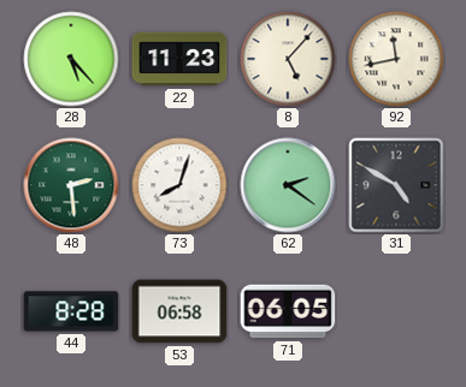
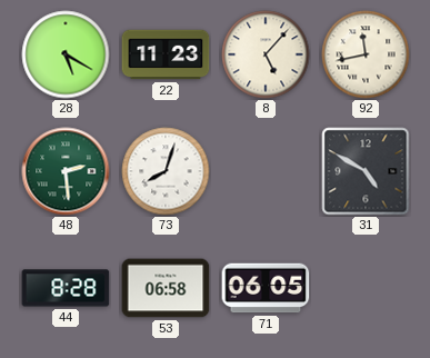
28: 5:23 -> 5:20 (66, 54)
62: 2:21 -> none (288, 185)
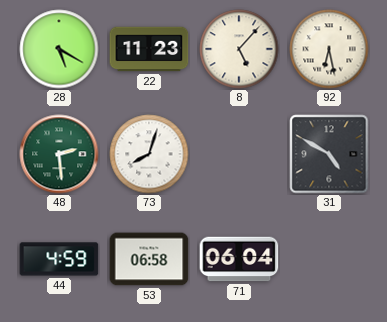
92: 11:43 -> 6:28 (329, 49)
44: 8:28 -> 4:59 (59, 259)
71: 06:05 -> 06:04 (239, 259)
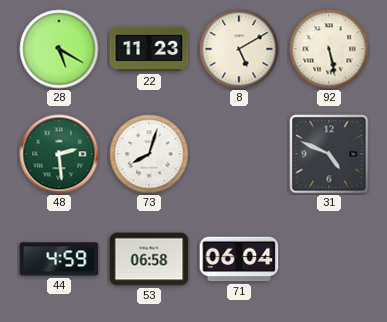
8: 5:07 -> 5:10 (239, 49)
92: 6:28 -> 5:28 (329, 49)
31: 4:50 -> 4:49 (329, 154)
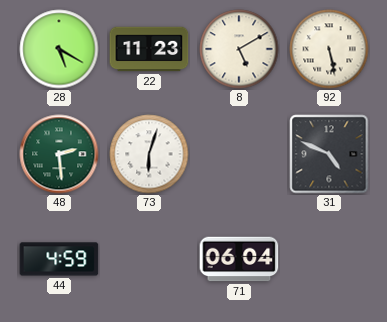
73: 8:03 -> 6:03 (149, 154)
53: 06:58 -> none (149, 259)
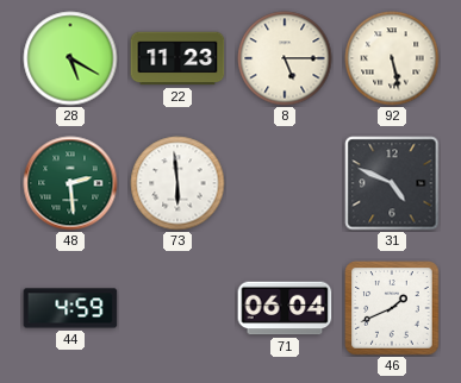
8: 5:10 -> 5:15 (285, 58)
73: 6:03 -> 5:59 (177, 183)
46: none -> 1:41 (392, 308)
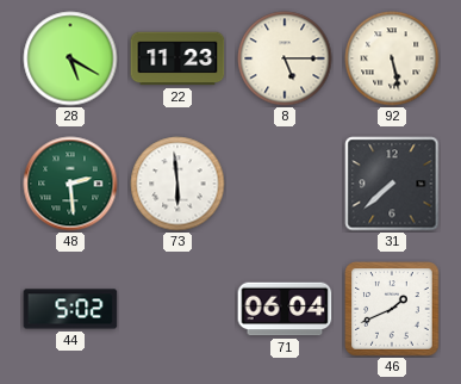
31: 4:49 -> 7:38 (392, 184)
44: 4:59 -> 5:02 (70, 309)
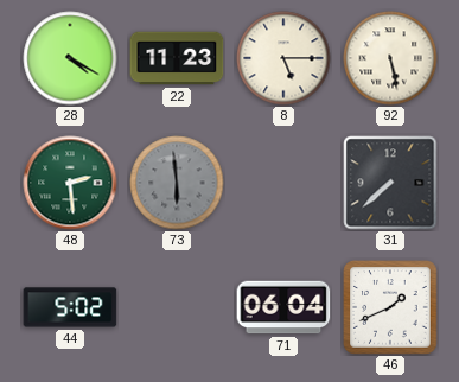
28: 5:20 -> 4:20 (70, 58)
73 dial: white -> grey (177, 183)
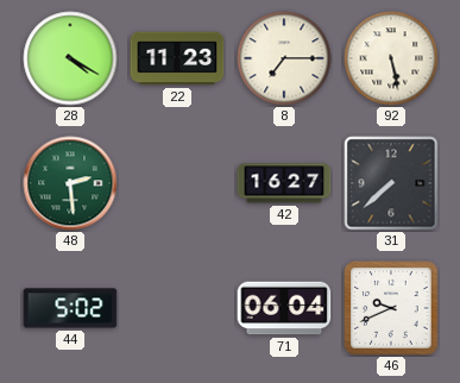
8: 5:15 -> 7:15 (284, 58)
73: 5:59 -> none (177, 183)
42: none -> 16:27 (284, 183)
46: 1:41 -> 9:41 (391, 308)
